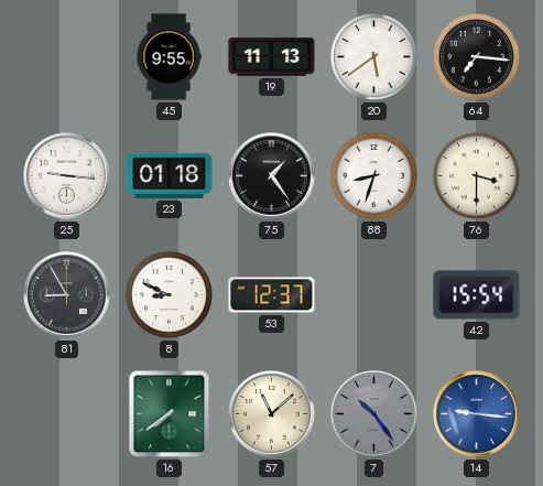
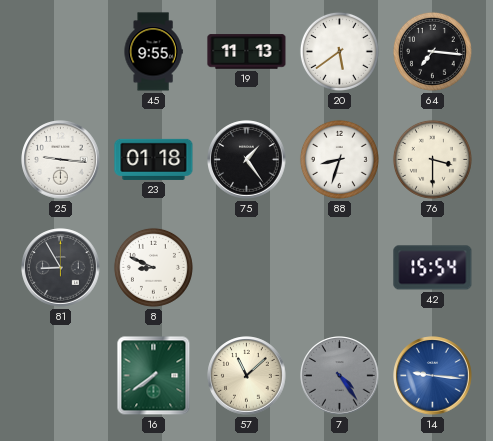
53: 12:37 -> none (272, 295)
7: 10:24 -> 4:24 (340, 376)
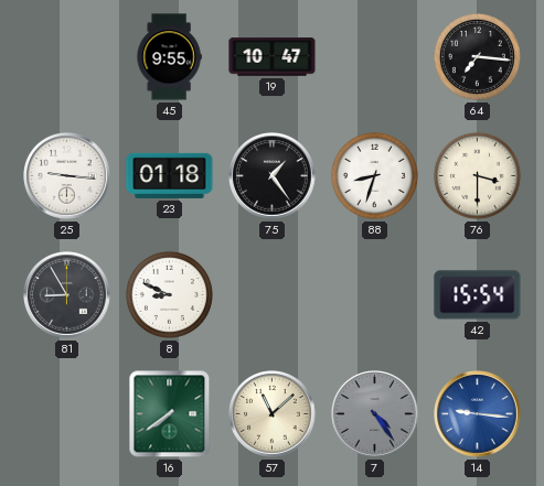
19: 11:13 -> 10:47 (273, 57)
20: 5:39 -> none (339, 51)
